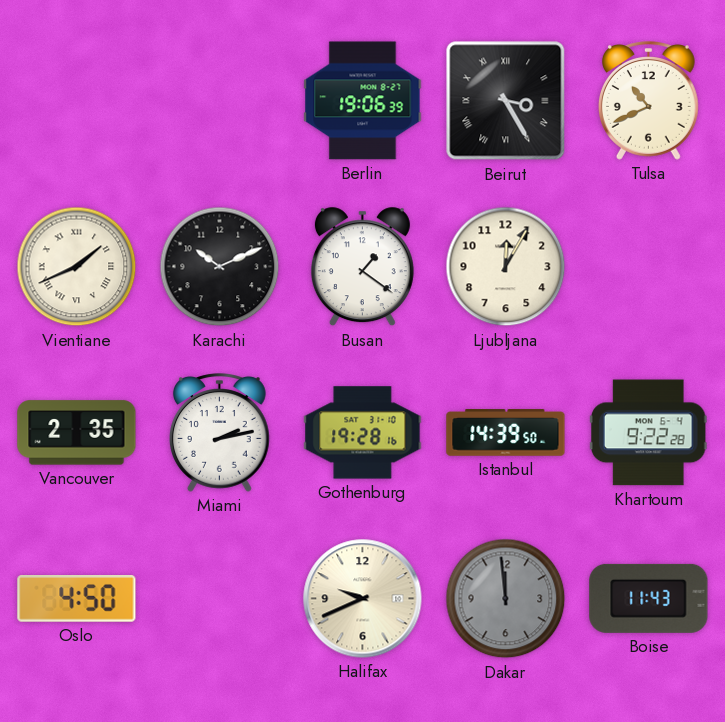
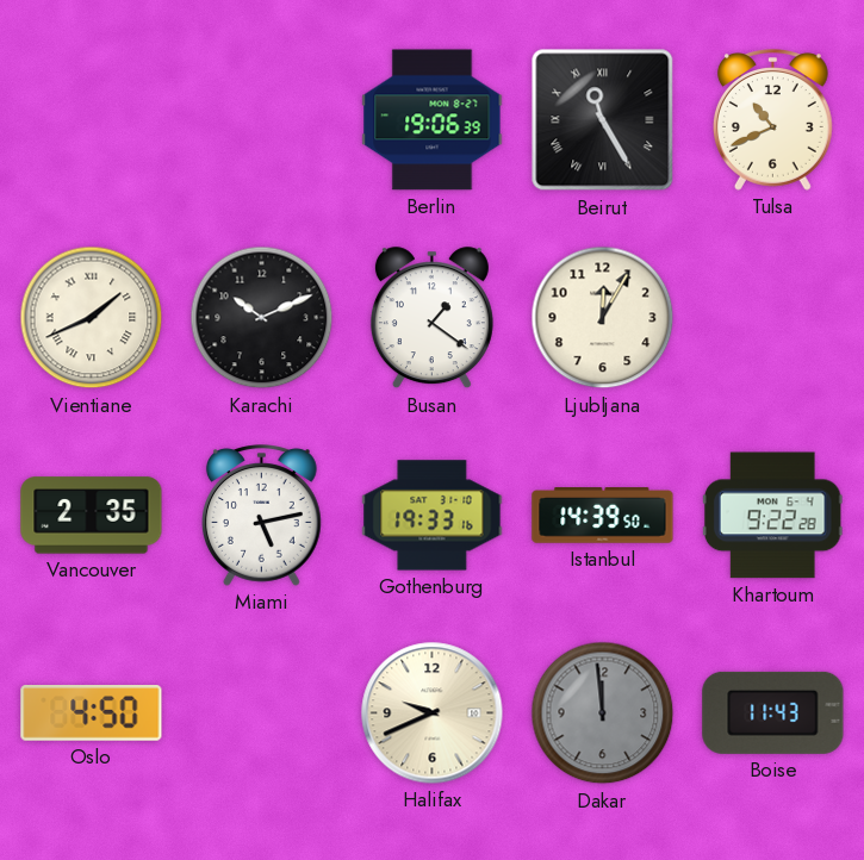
Beirut: 3:25 -> 11:25 (603, 120)
Miami: 2:13 -> 5:13 (261, 516)
Gothenburg: 19:28 -> 19:33 (433, 516)
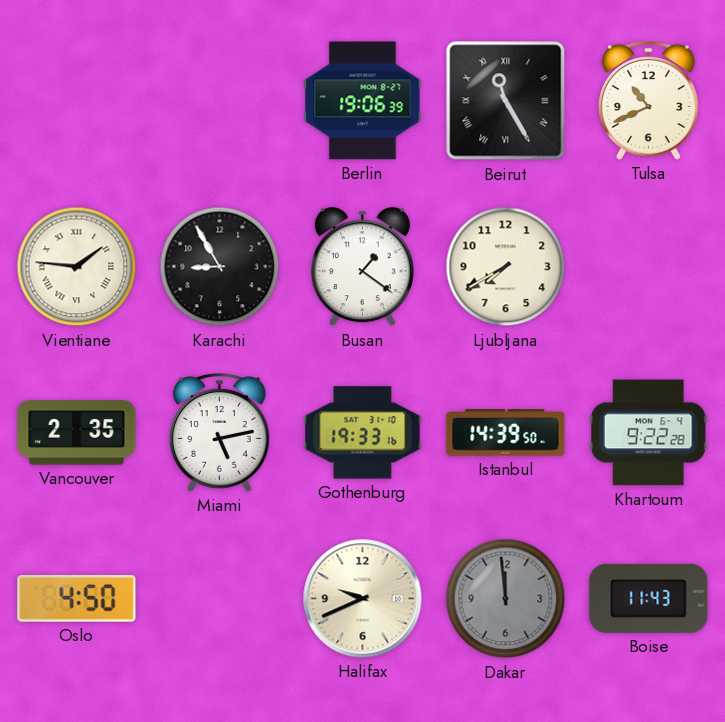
Vientiane: 1:41 -> 1:46 (77, 267)
Karachi: 10:11 -> 8:55 (220, 267)
Ljubljana: 12:05 -> 7:40 (506, 267)
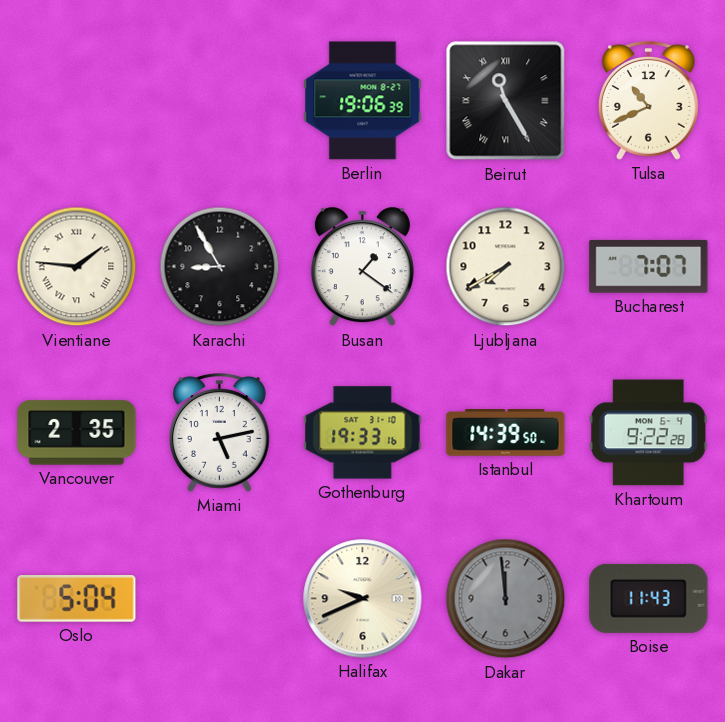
Bucharest: none -> 7:07 (649, 266)
Oslo: 4:50 -> 5:04 (77, 599)
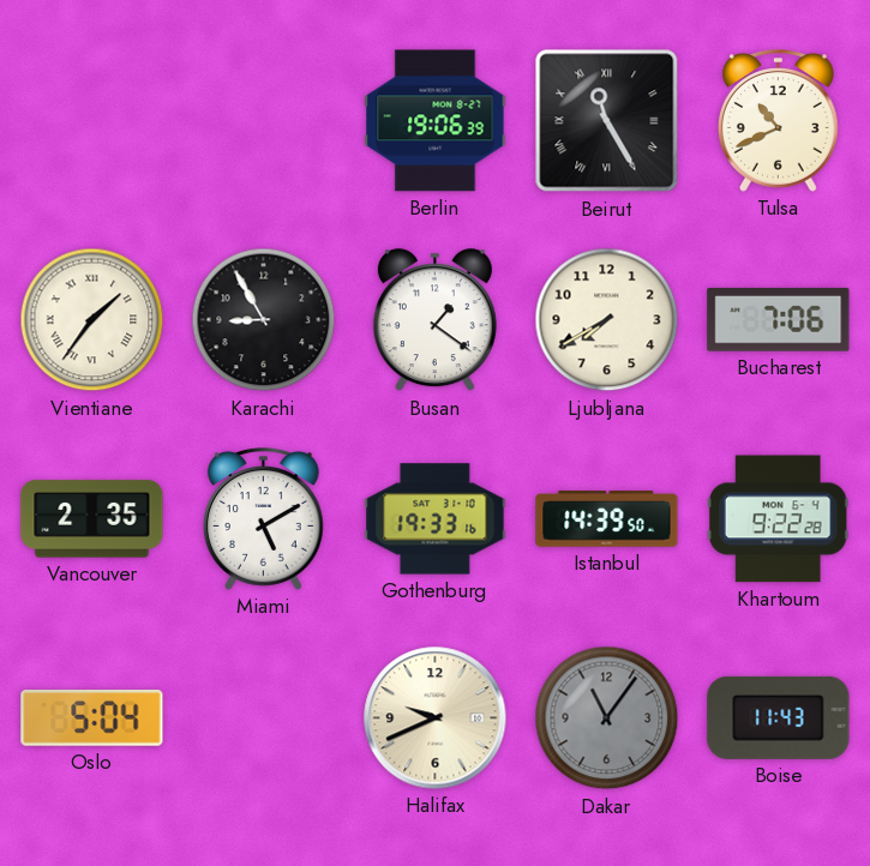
Vientiane: 1:46 -> 1:36 (92, 320)
Bucharest: 7:07 -> 7:06 (779, 319)
Miami: 5:13 -> 5:10 (263, 519)
Dakar: 11:59 -> 11:06 (607, 718)
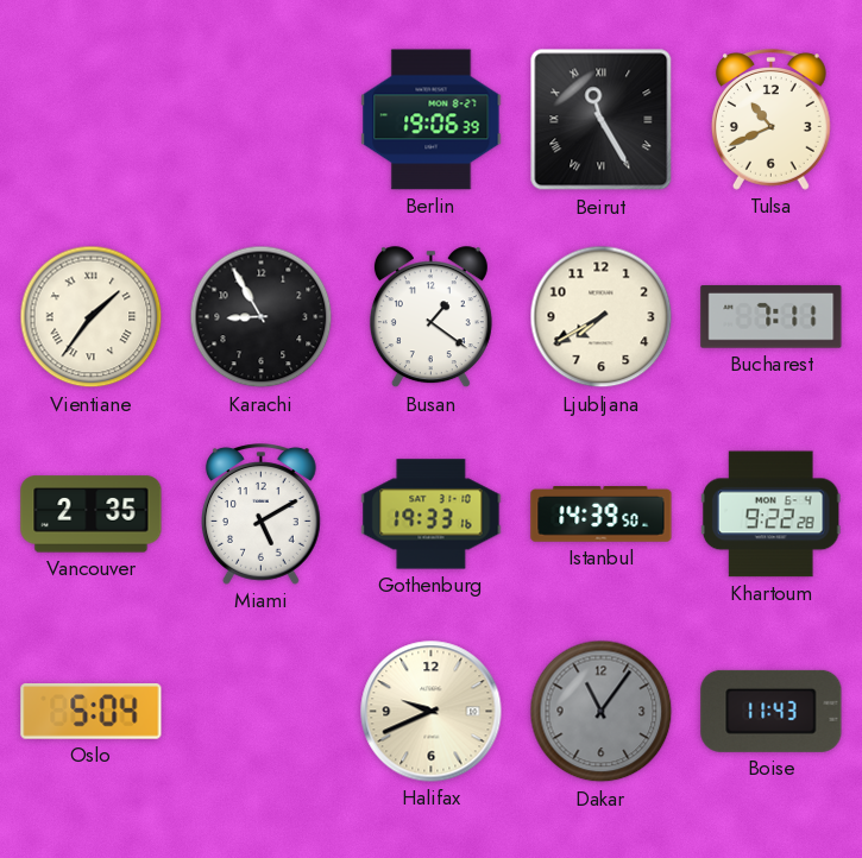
Bucharest: 7:06 -> 7:11 (772, 316)
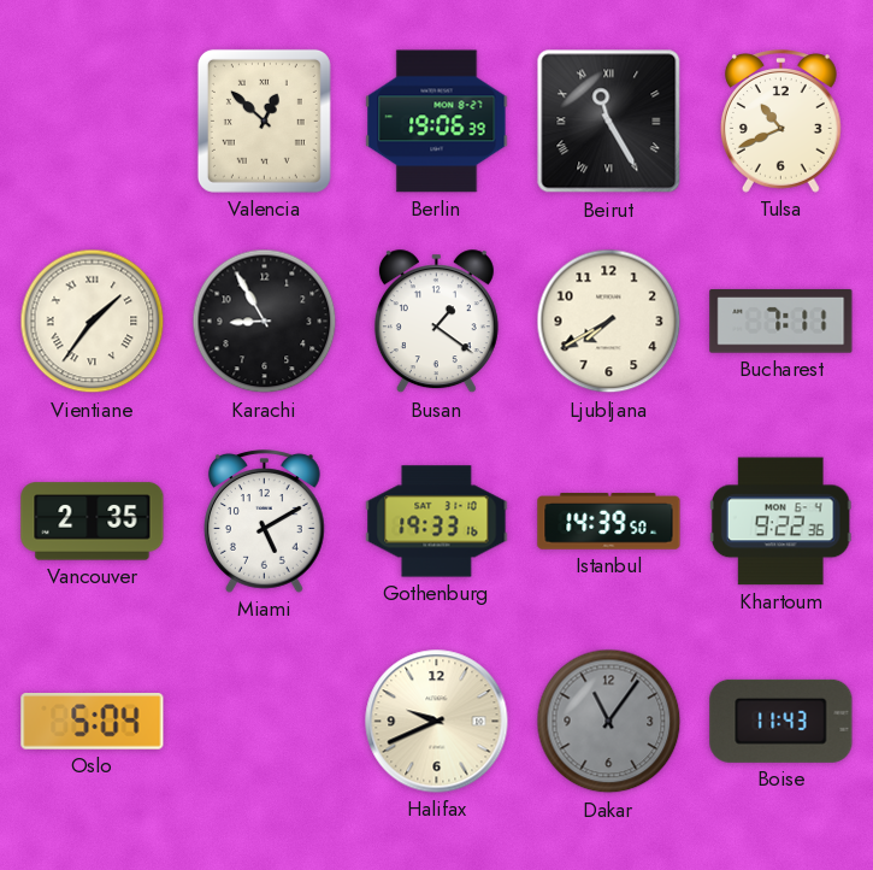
Valencia: none -> 12:52 (264, 120)
Khartoum: 9:22:28 -> 9:22:36 (780, 522)
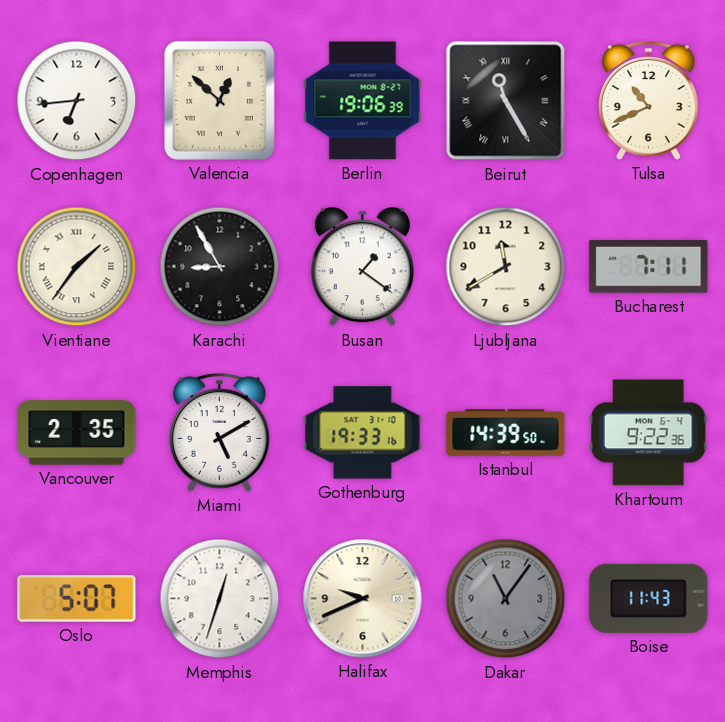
Copenhagen: none -> 6:44 (77, 101)
Ljubljana: 7:40 -> 11:40 (506, 267)
Oslo: 5:04 -> 5:07 (77, 599)
Memphis: none -> 12:33 (220, 599)
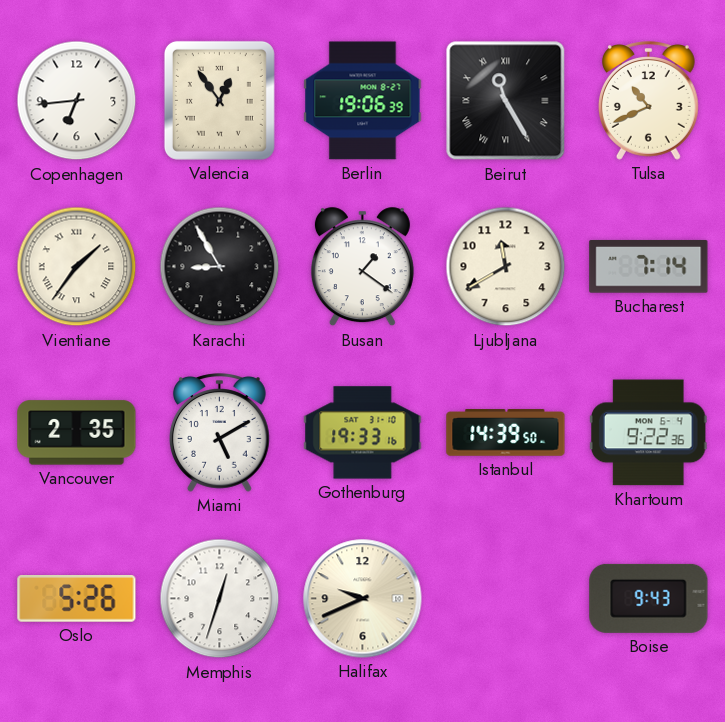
Valencia: 12:52 -> 12:54 (219, 100)
Bucharest: 7:11 -> 7:14 (649, 266)
Oslo: 5:07 -> 5:26 (77, 599)
Dakar: 11:06 -> none (506, 599)
Boise: 11:43 -> 9:43 (649, 598)
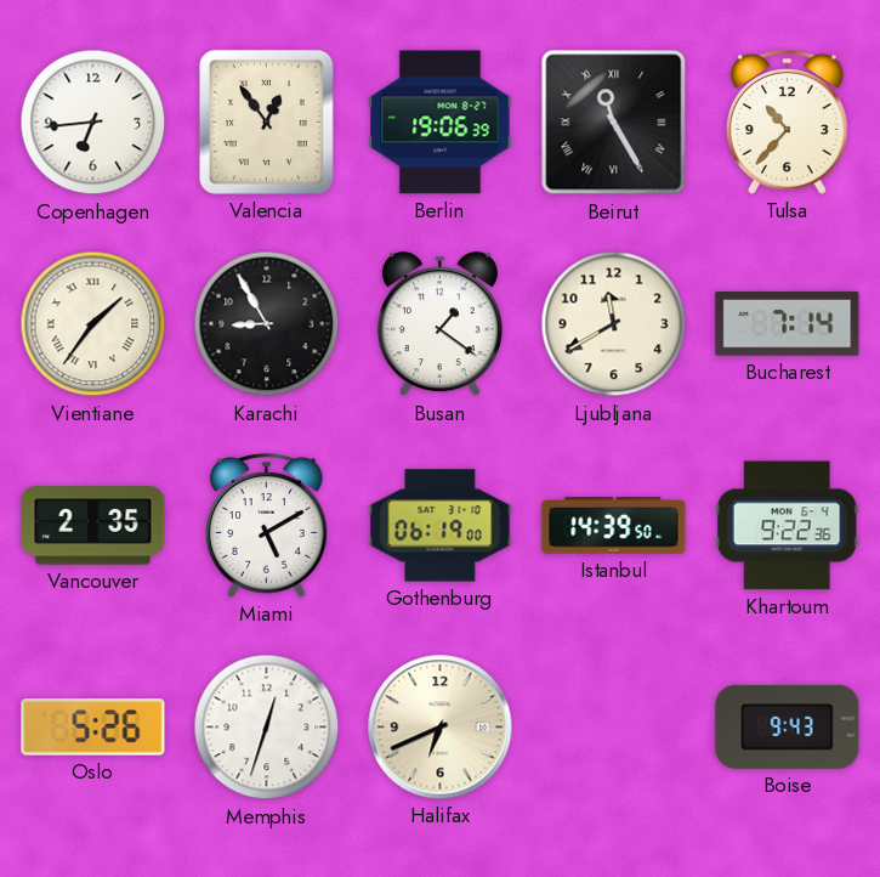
Tulsa: 10:41 -> 10:37 (787, 123)
Gothenburg: 19:33 -> 06:19 (441, 526)
Halifax: 9:41 -> 6:41 (441, 728)
